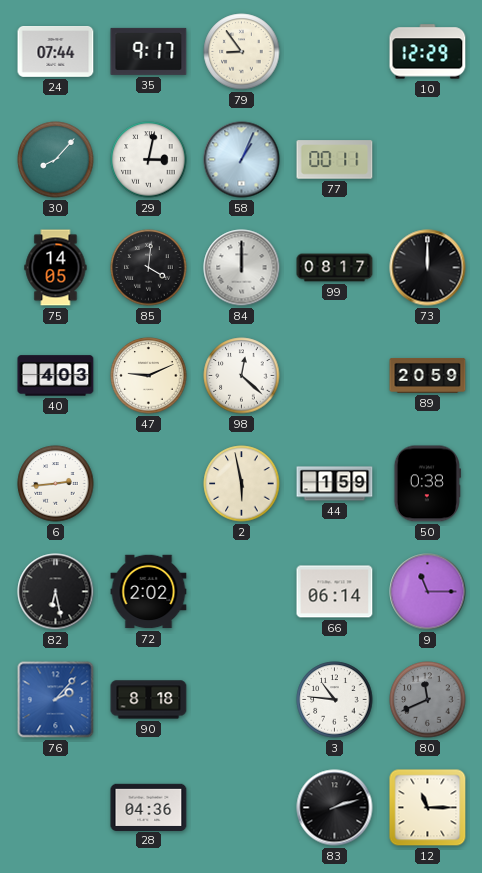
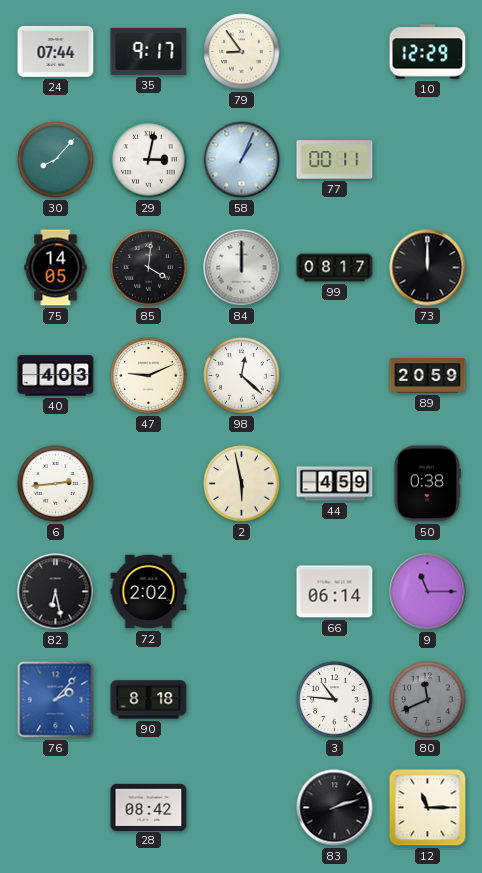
44: 1:59 -> 4:59 (335, 484)
28: 04:36 -> 08:42 (149, 807)
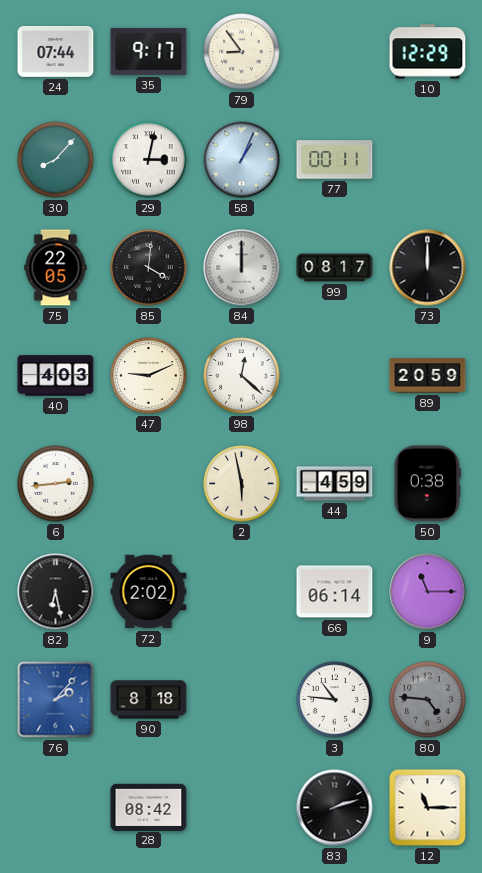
75: 14:05 -> 22:05 (56, 268)
80: 11:41 -> 4:46 (428, 700)
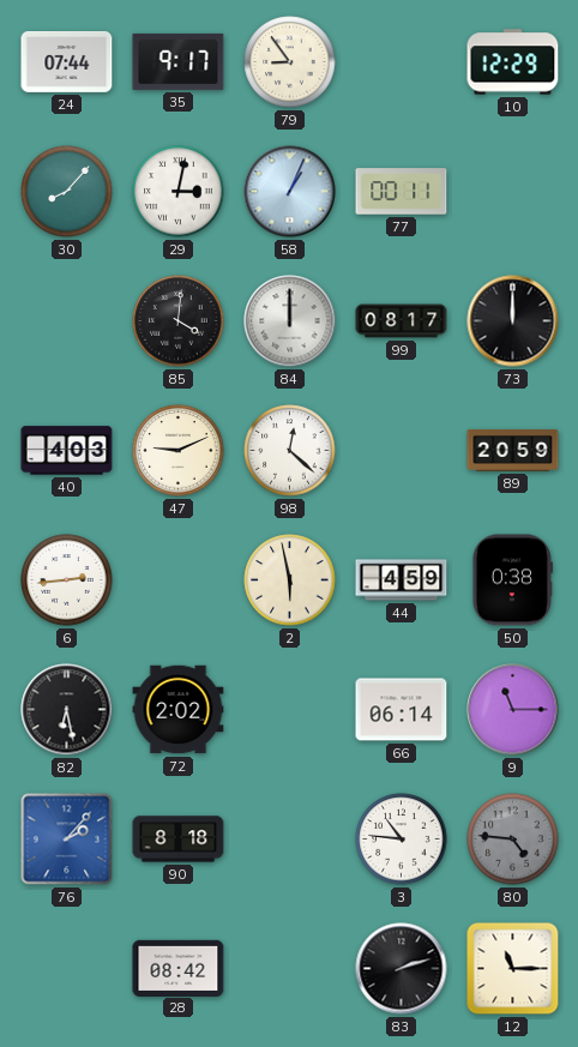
75: 22:05 -> none (56, 268)
